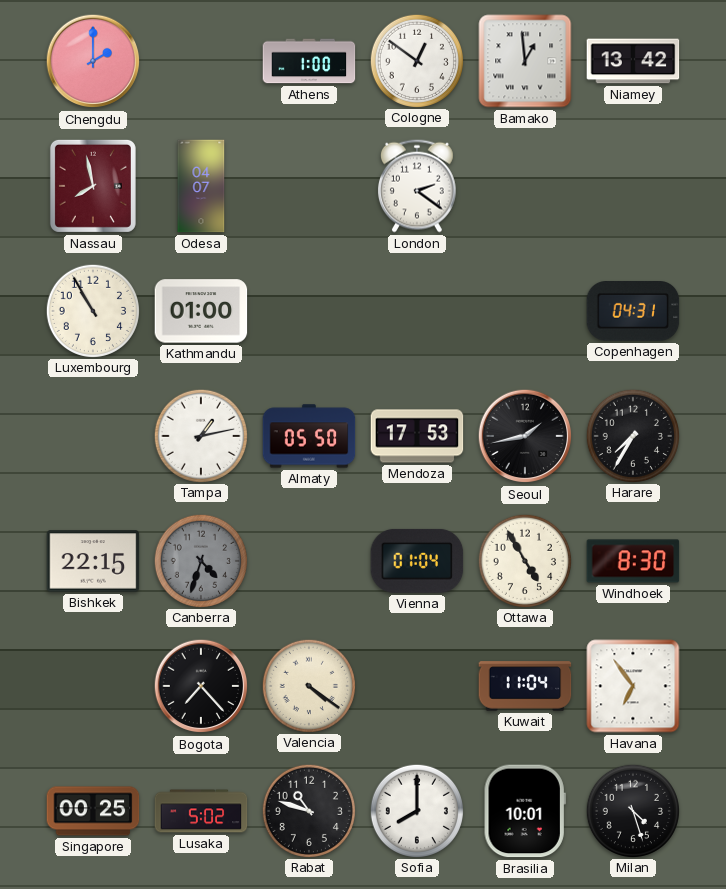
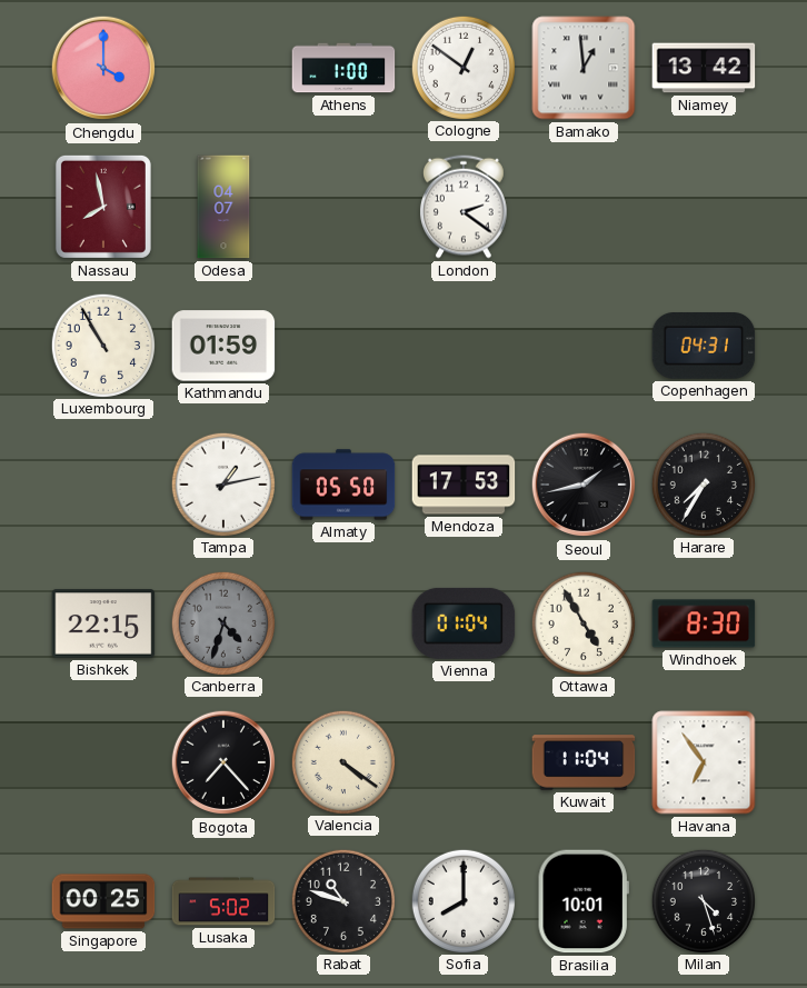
Chengdu: 2:00 -> 4:00 (103, 68)
Kathmandu: 01:00 -> 01:59 (223, 346)
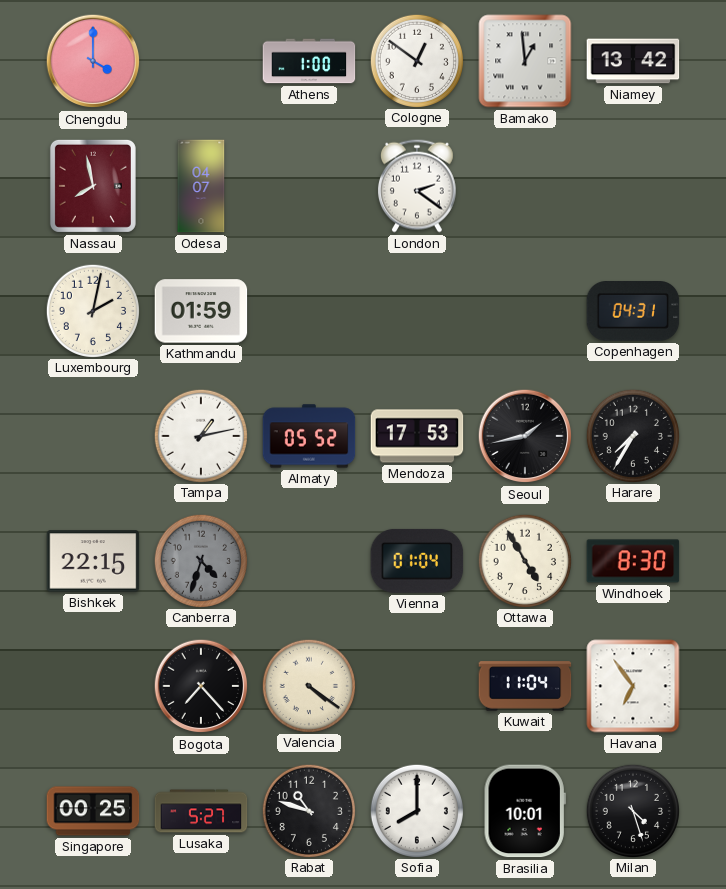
Luxembourg: 10:55 -> 2:02 (92, 310)
Almaty: 05:50 -> 05:52 (309, 436)
Lusaka: 5:02 -> 5:27 (201, 811)
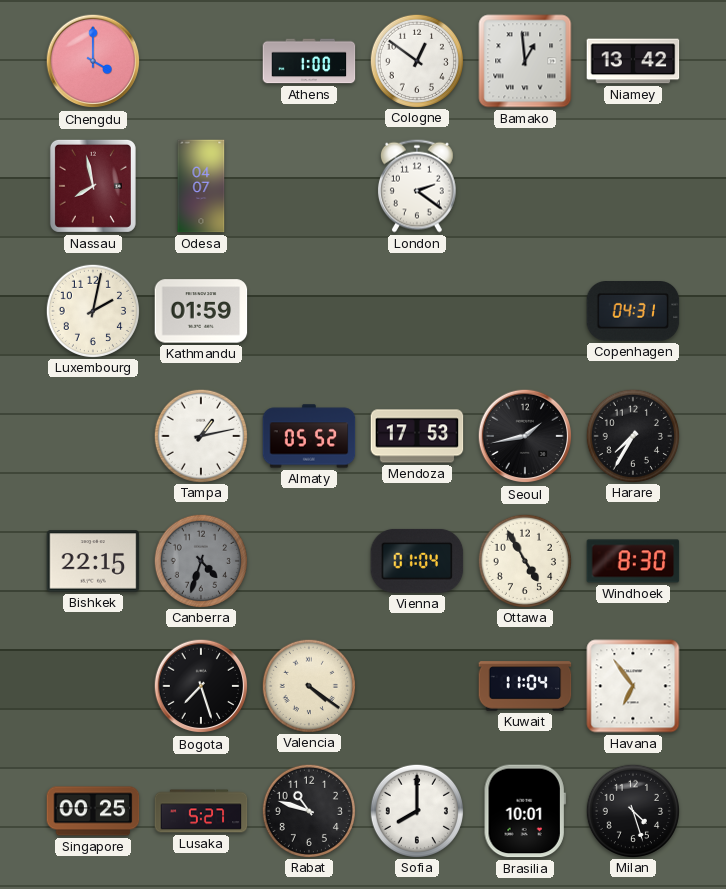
Bogota: 7:23 -> 7:27 (201, 686)
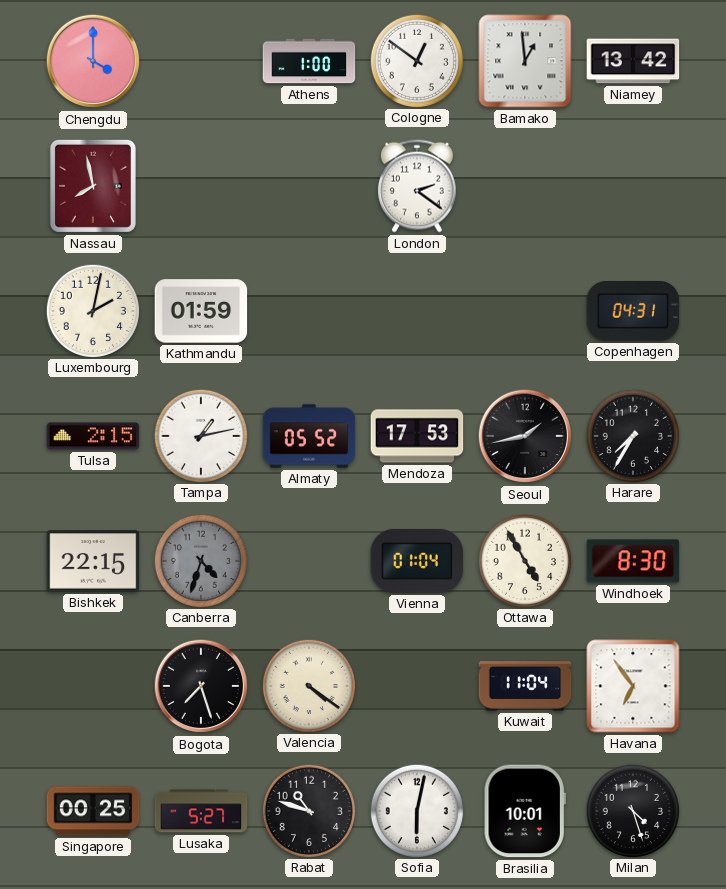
Odesa: 04:07 -> none (201, 186)
Tulsa: none -> 2:15 (93, 436)
Sofia: 8:00 -> 6:02 (416, 810)
